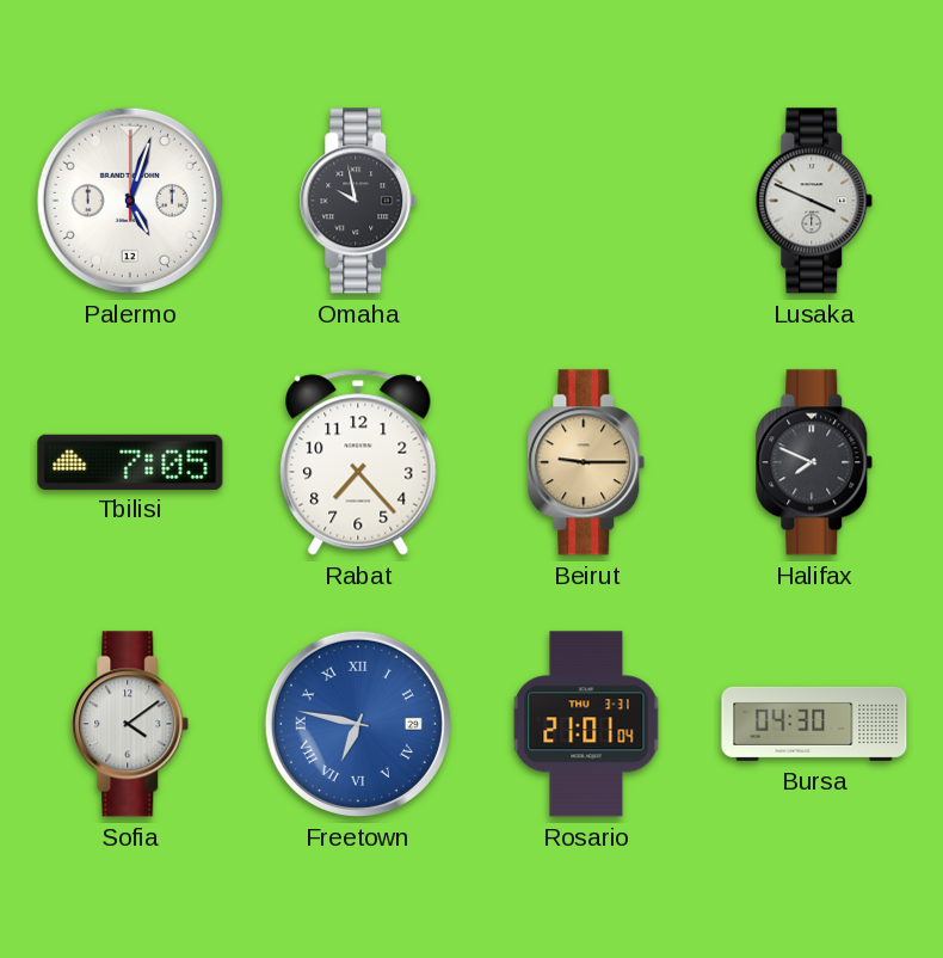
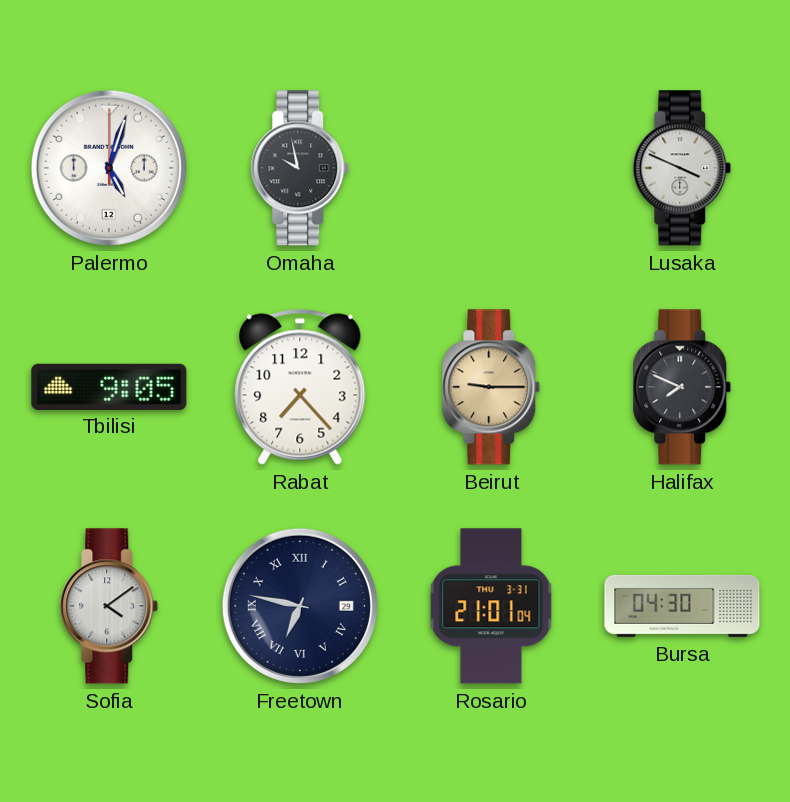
Tbilisi: 7:05 -> 9:05 (109, 386)
Freetown dial: blue -> navy (300, 606)
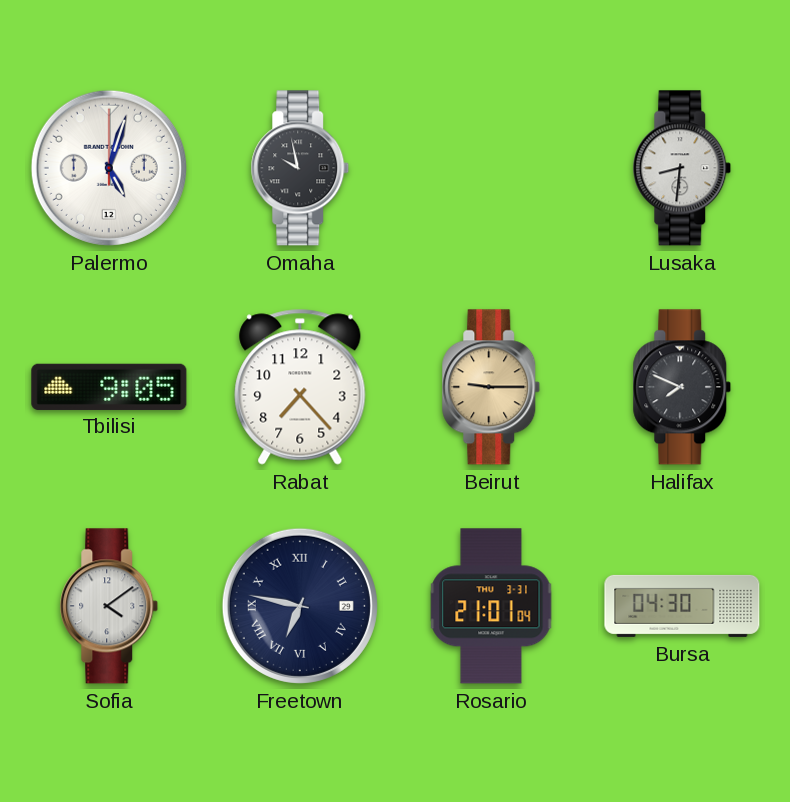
Lusaka: 3:49 -> 8:31 (682, 168)
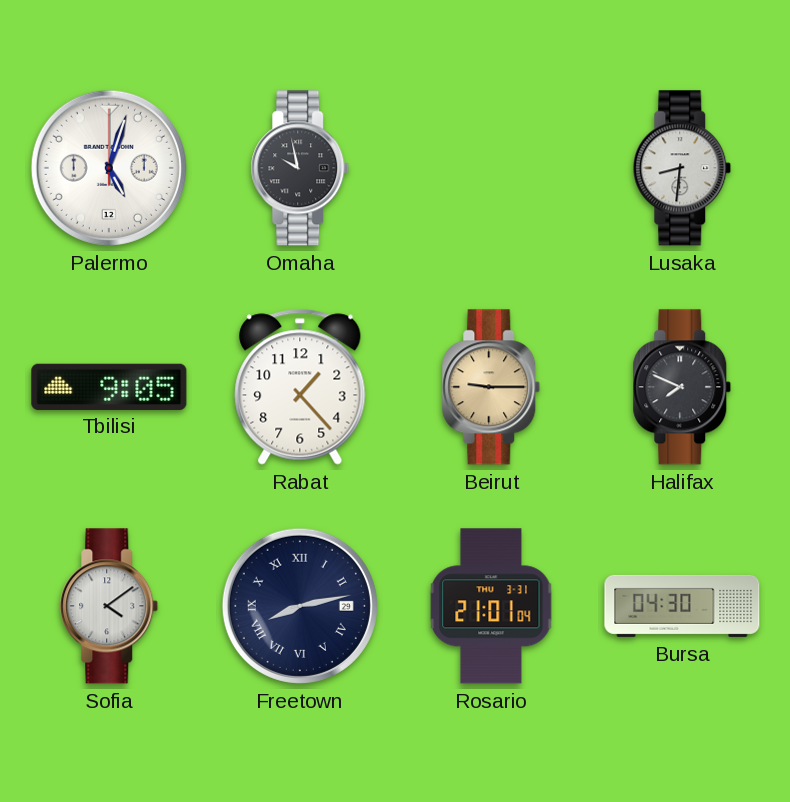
Rabat: 7:23 -> 1:23 (300, 387)
Freetown: 6:47 -> 8:13 (300, 606)
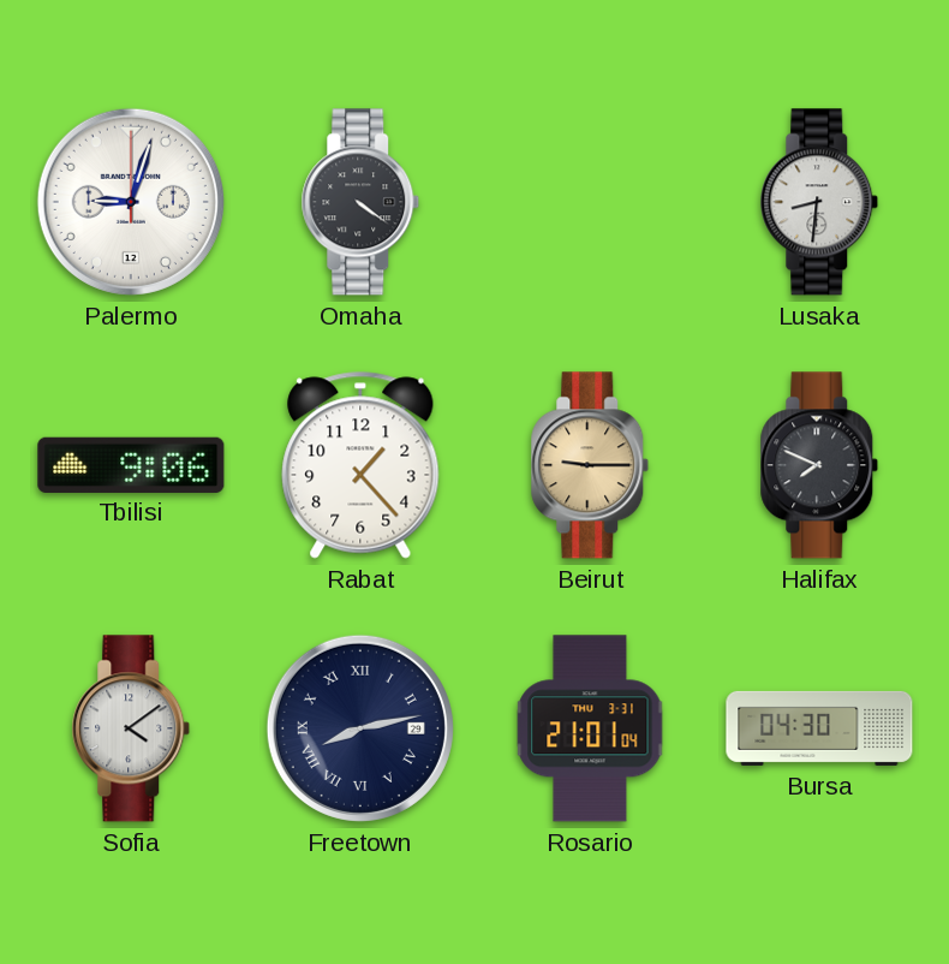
Palermo: 5:03 -> 9:03 (131, 202)
Omaha: 9:58 -> 4:21 (360, 202)
Tbilisi: 9:05 -> 9:06 (131, 464)
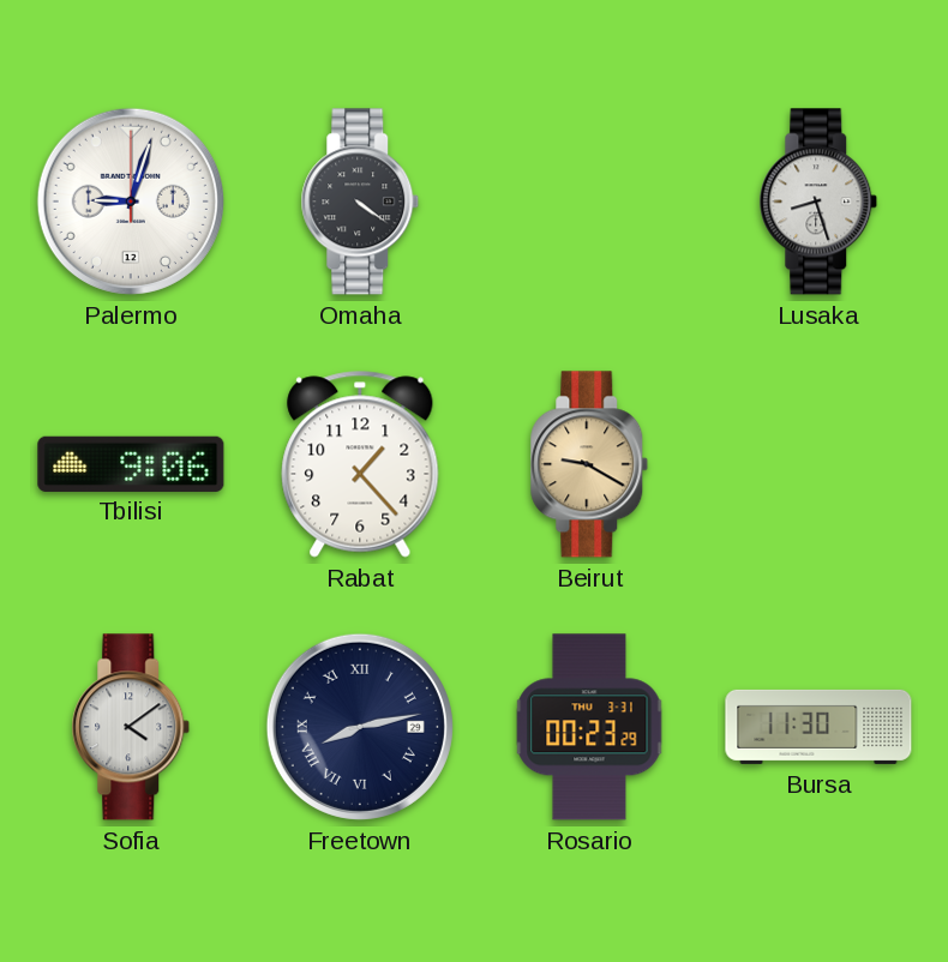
Lusaka: 8:31 -> 8:27 (818, 202)
Beirut: 9:15 -> 9:20 (589, 464)
Halifax: 7:49 -> none (819, 465)
Rosario: 21:01 -> 00:23 (589, 727)
Bursa: 04:30 -> 11:30 (818, 727)
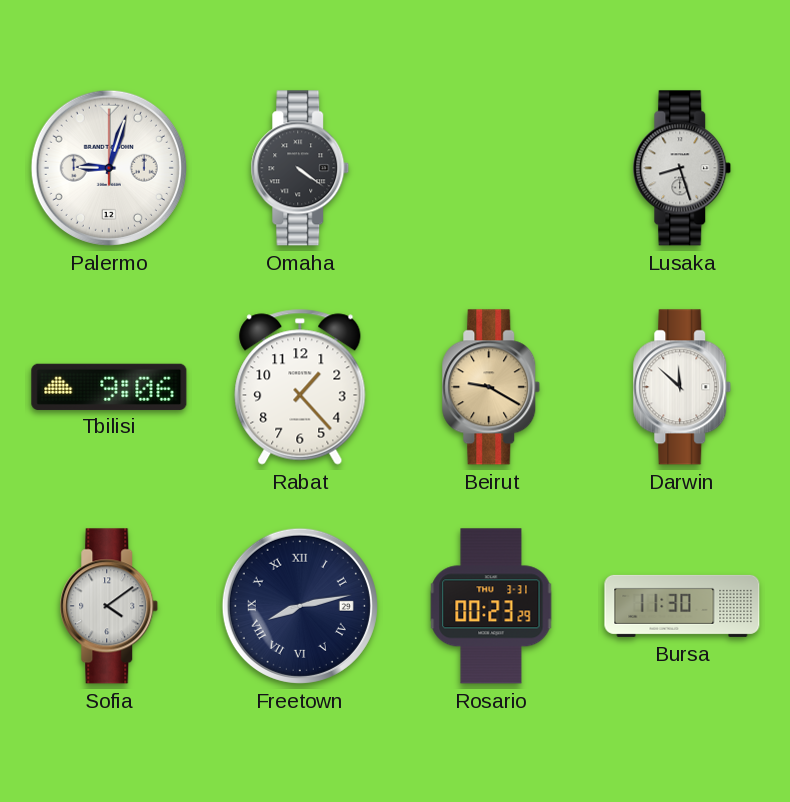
Darwin: none -> 11:52 (682, 387)
